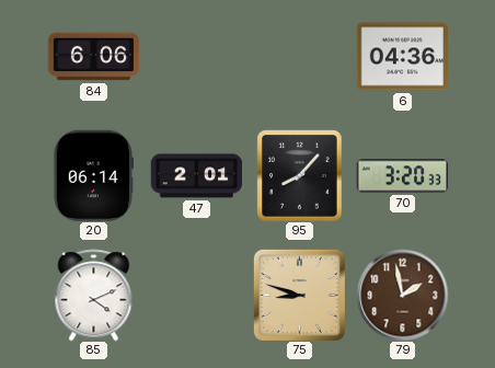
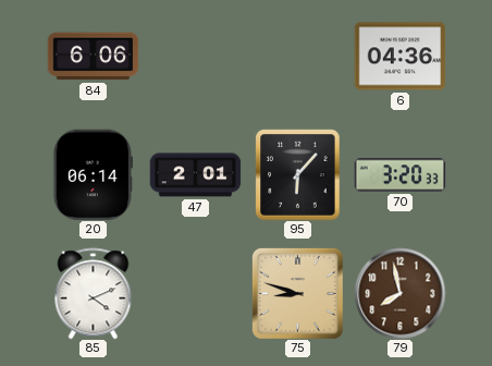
95: 8:07 -> 6:07 (298, 174)
79: 1:58 -> 7:58 (399, 293)
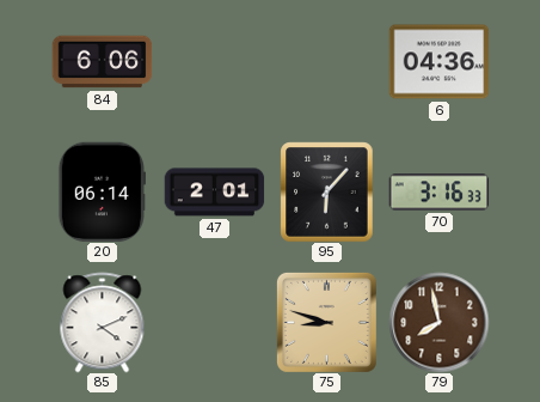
70: 3:20 -> 3:16 (438, 193)
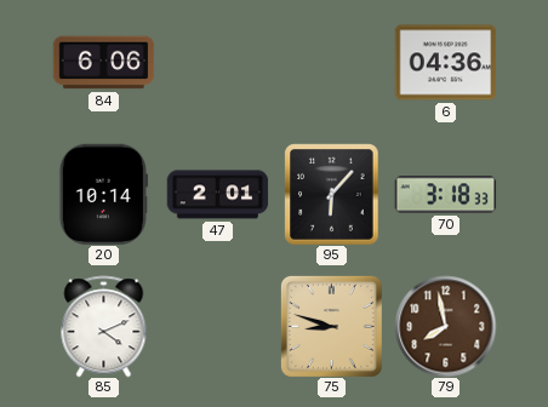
20: 06:14 -> 10:14 (103, 194)
70: 3:16 -> 3:18 (445, 195)
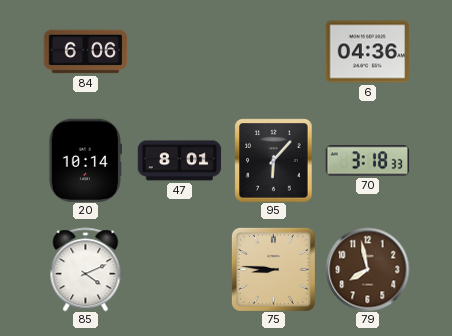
47: 2:01 -> 8:01 (179, 161)
75: 8:48 -> 8:46 (273, 269)
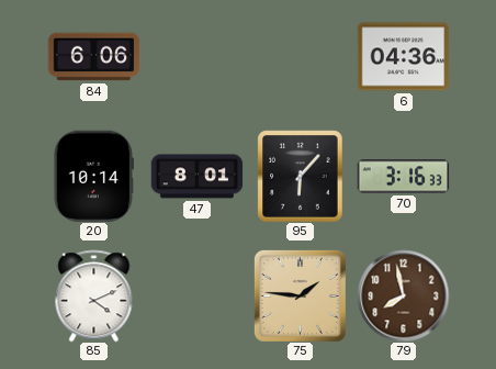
70: 3:18 -> 3:16 (403, 177)
75: 8:46 -> 1:46 (300, 295)
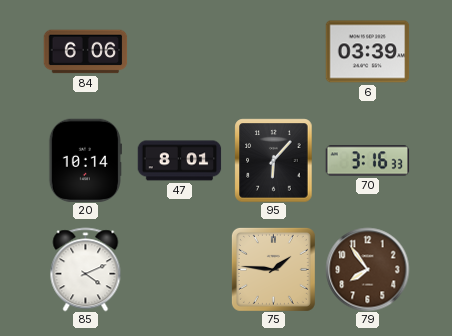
6: 04:36 -> 03:39 (367, 52)
79: 7:58 -> 7:54 (367, 269)
